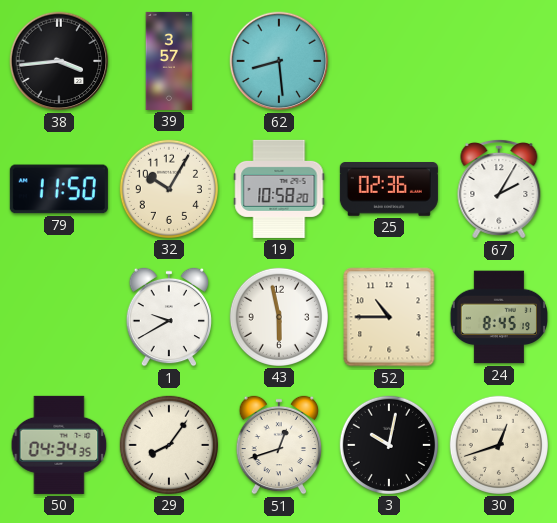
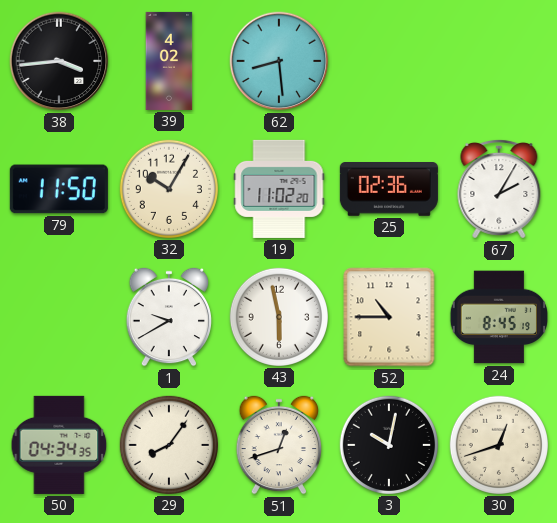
39: 3:57 -> 4:02 (169, 61)
19: 10:58 -> 11:02 (279, 189)
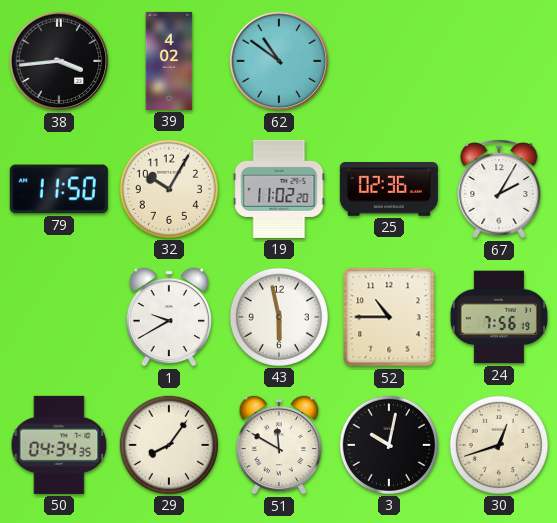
62: 8:29 -> 10:51 (279, 61)
24: 8:45 -> 7:56 (498, 317)
51: 12:42 -> 11:50 (278, 445)
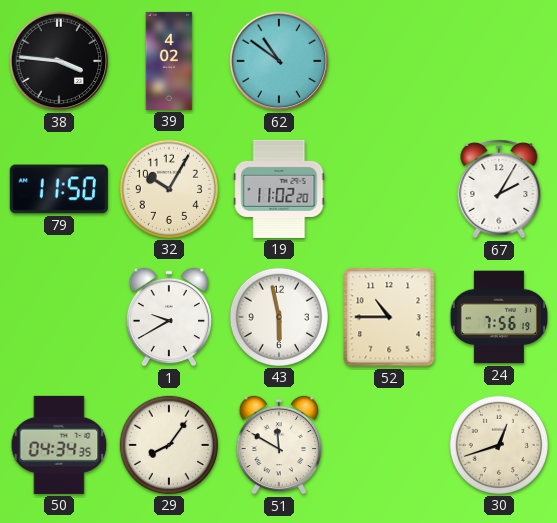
38: 3:44 -> 3:46 (59, 61)
25: 02:36 -> none (389, 190)
3: 10:02 -> none (389, 445)
